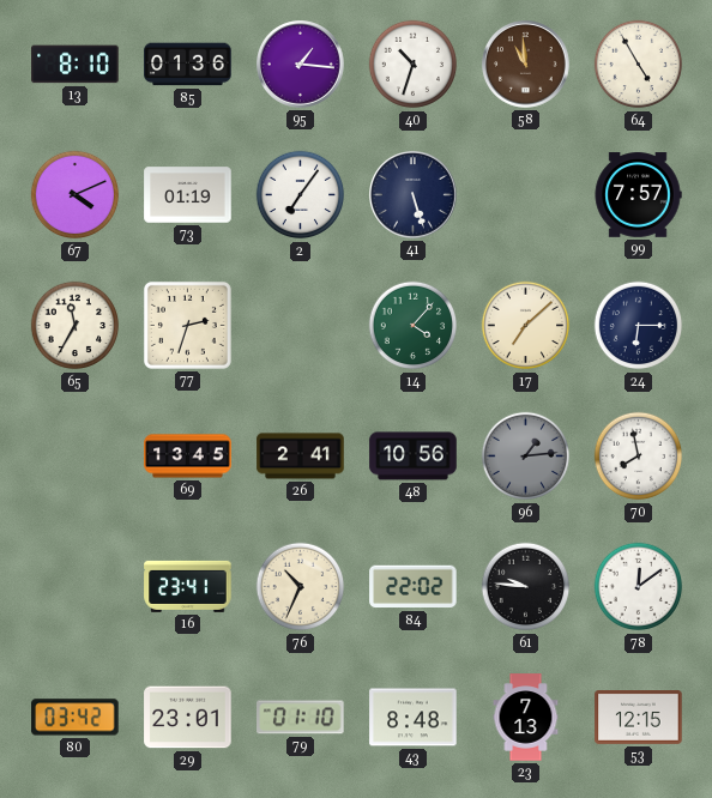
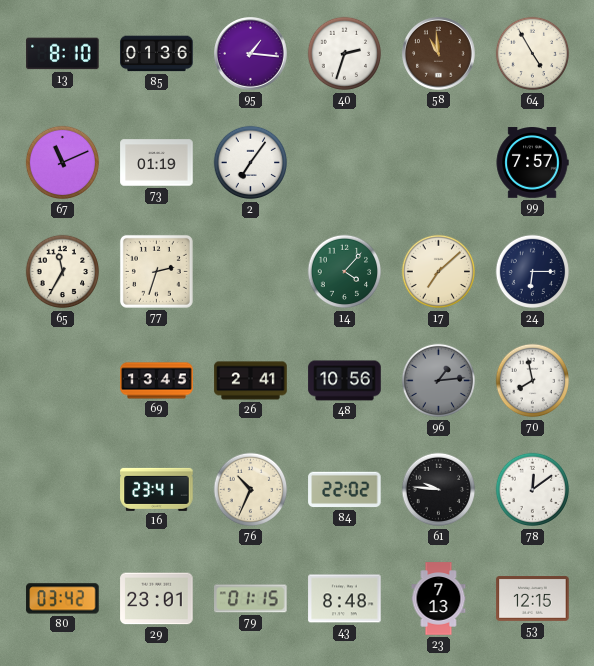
40: 10:33 -> 2:33 (345, 54)
67: 4:11 -> 11:11 (63, 163)
41: 5:27 -> none (414, 195)
79: 01:10 -> 01:15 (251, 599)
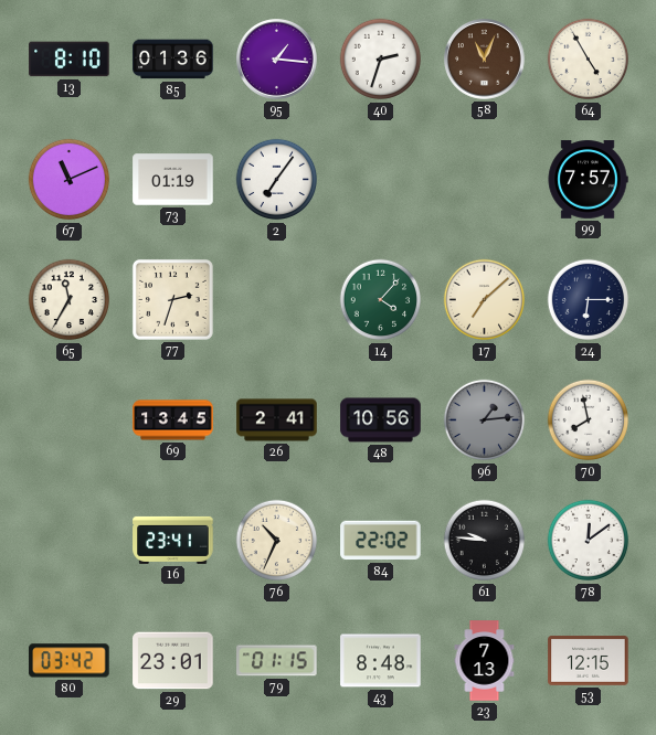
58: 10:59 -> 11:04 (485, 60)
